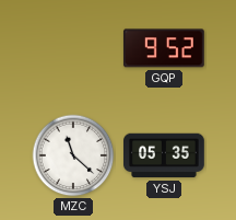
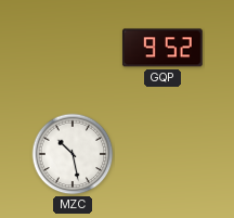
MZC: 11:22 -> 10:28 (73, 154)
YSJ: 05:35 -> none (165, 155)
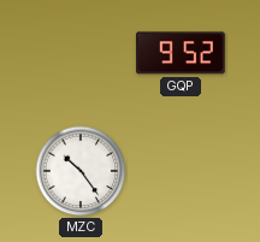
MZC: 10:28 -> 10:24 (81, 171)
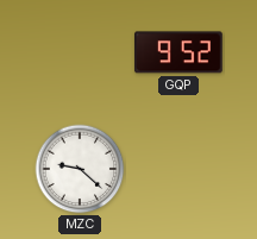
MZC: 10:24 -> 9:22 (80, 169)
